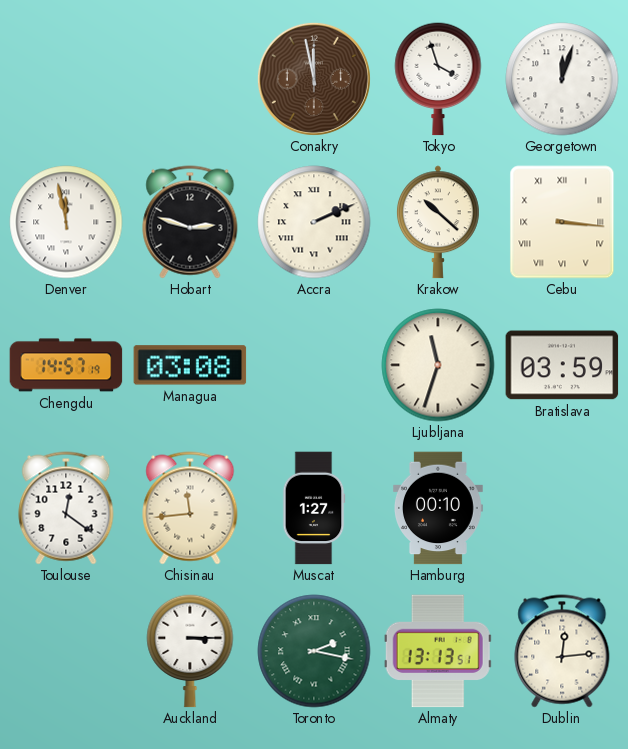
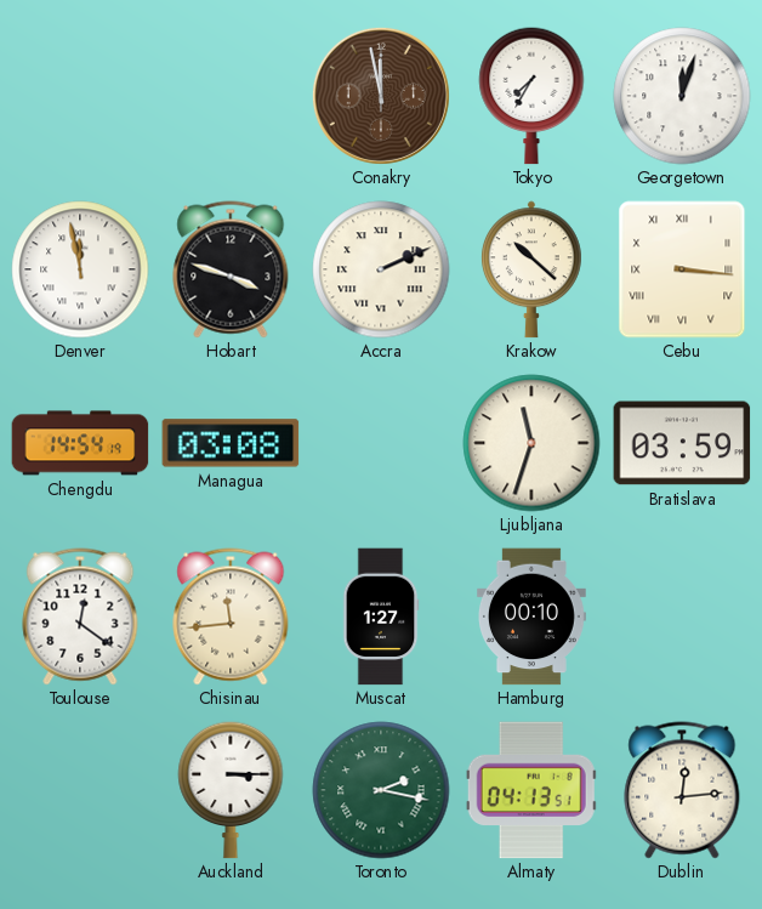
Tokyo: 3:57 -> 7:35 (531, 96)
Hobart: 2:48 -> 3:48 (231, 269)
Chengdu: 14:57 -> 14:54 (80, 443)
Almaty: 13:13 -> 04:13 (531, 790)
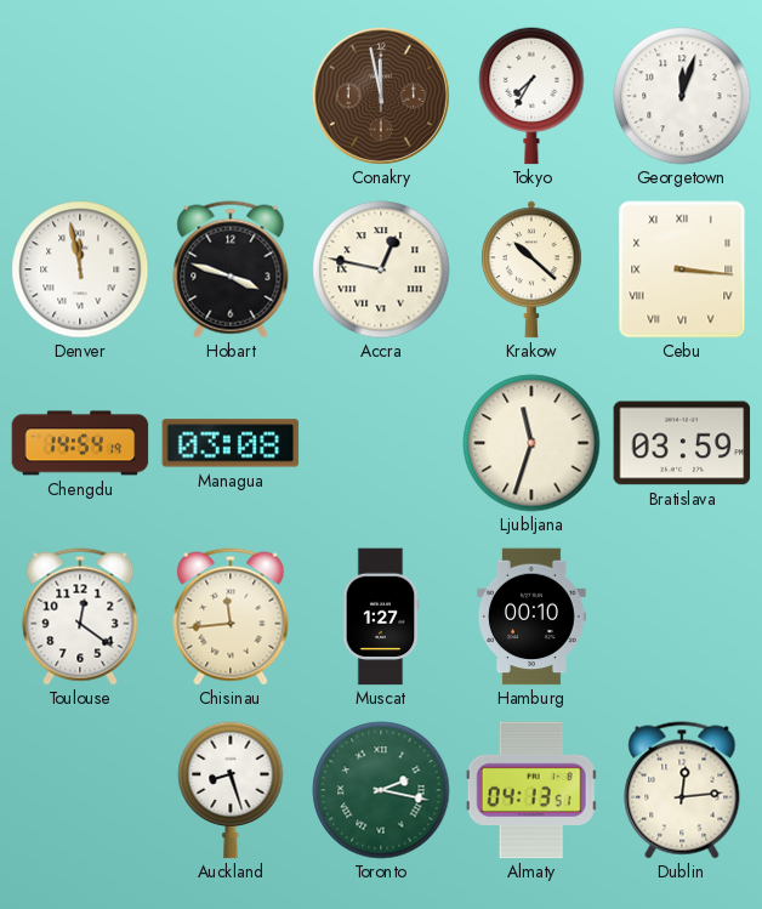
Accra: 2:11 -> 12:47 (381, 269)
Auckland: 3:15 -> 8:27 (231, 790)
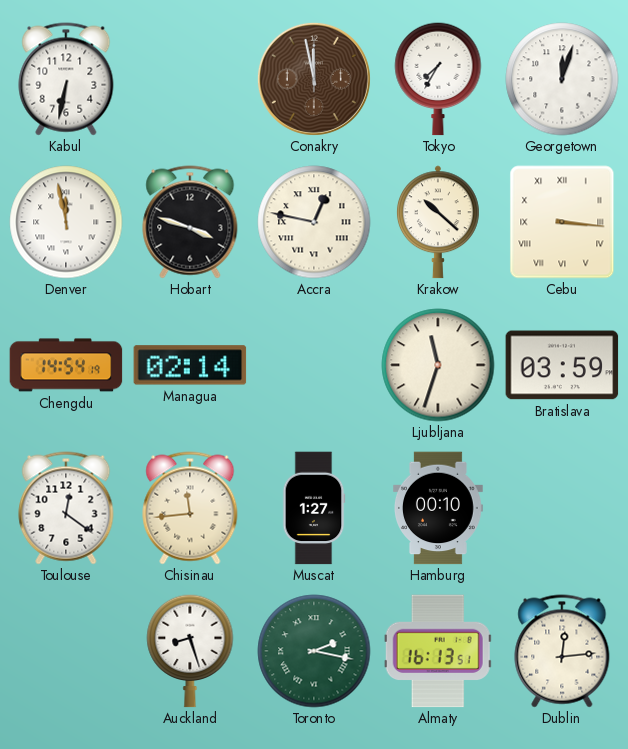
Kabul: none -> 6:32 (66, 79)
Managua: 03:08 -> 02:14 (190, 365)
Almaty: 04:13 -> 16:13 (438, 651)
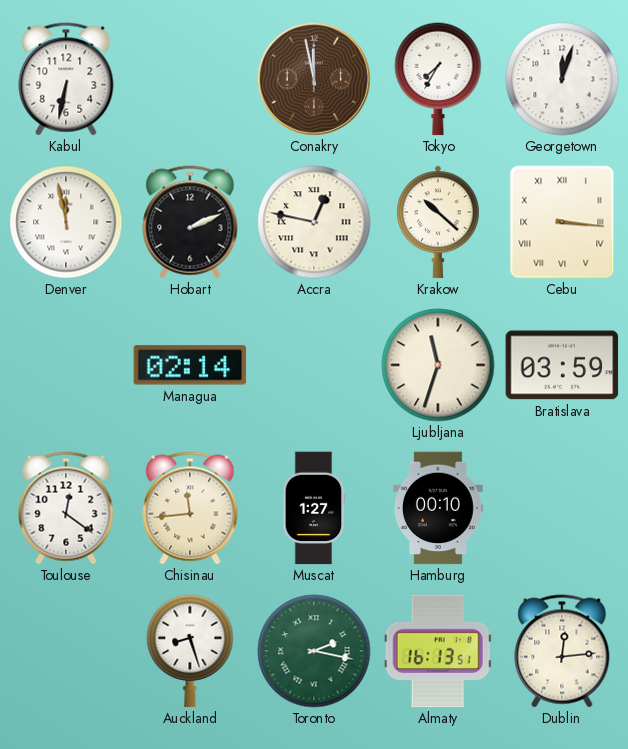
Hobart: 3:48 -> 2:11 (190, 222)
Chengdu: 14:54 -> none (66, 365)
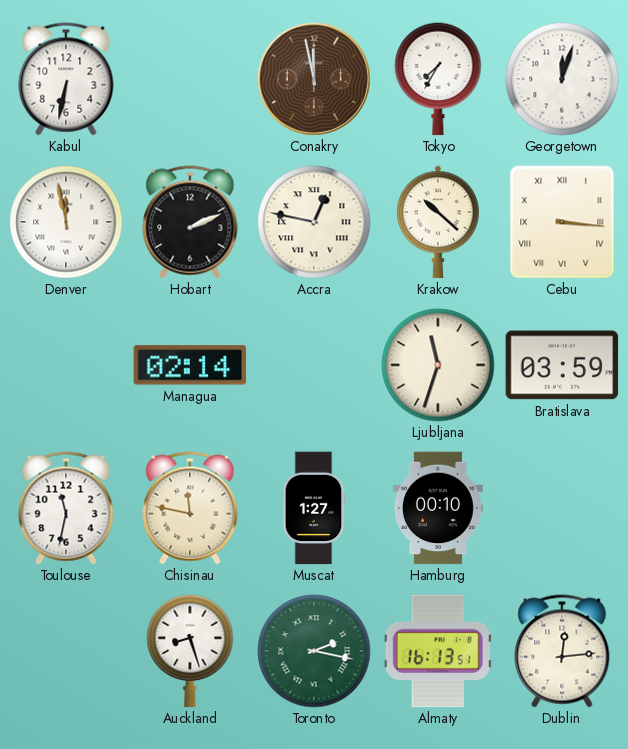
Toulouse: 12:21 -> 11:32 (66, 508)
Chisinau: 11:44 -> 11:47 (190, 508)
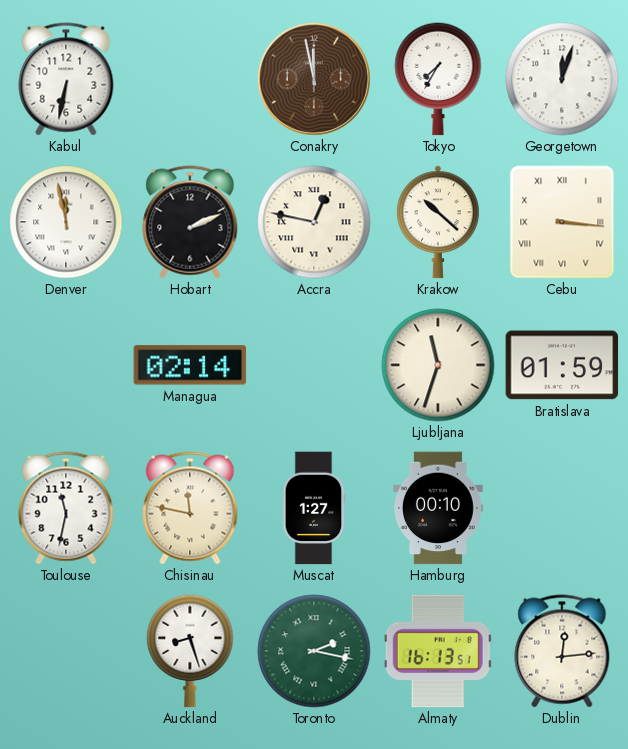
Bratislava: 03:59 -> 01:59 (562, 365)
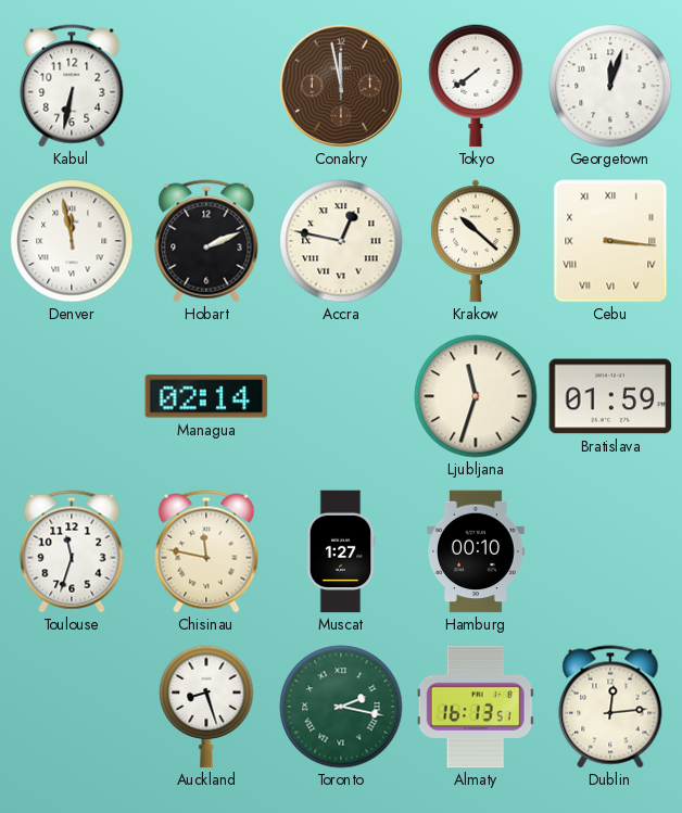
Tokyo: 7:35 -> 7:39 (476, 86)
Toulouse: 11:32 -> 11:33 (72, 551)
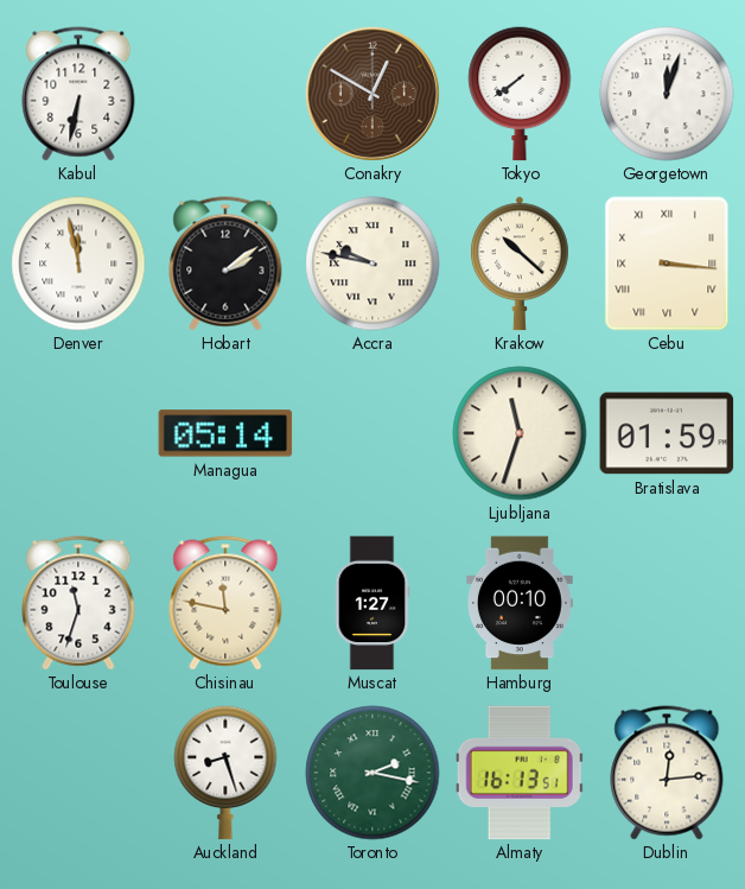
Conakry: 11:58 -> 12:50 (372, 94)
Hobart: 2:11 -> 2:09 (225, 263)
Accra: 12:47 -> 9:47 (372, 263)
Managua: 02:14 -> 05:14 (225, 433)
